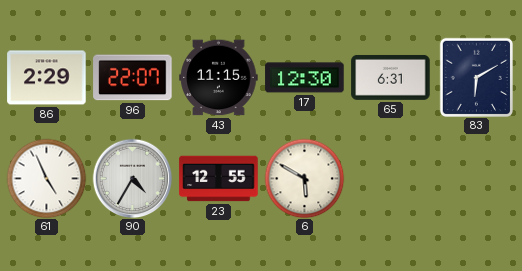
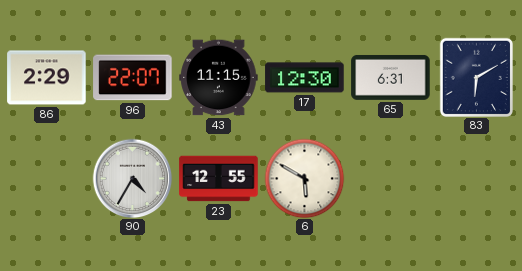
61: 4:56 -> none (46, 178)
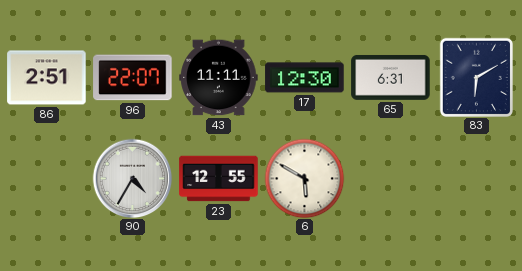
86: 2:29 -> 2:51 (47, 78)
43: 11:15 -> 11:11 (219, 78)
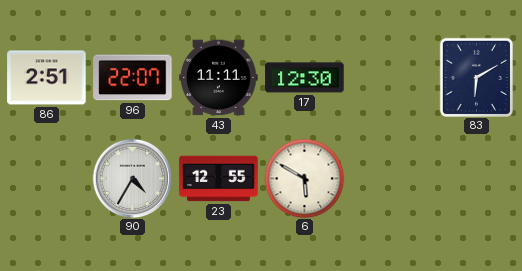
65: 6:31 -> none (391, 78)
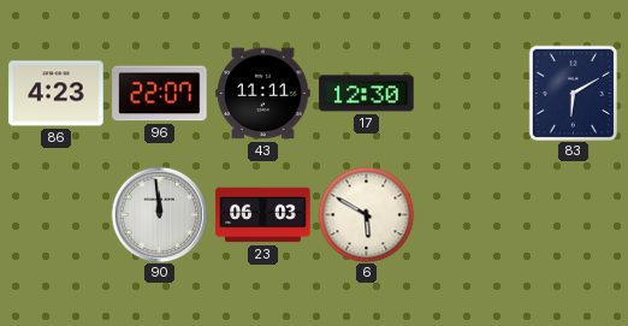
86: 2:51 -> 4:23 (57, 94)
90: 4:35 -> 11:59 (159, 214)
23: 12:55 -> 06:03 (263, 215)
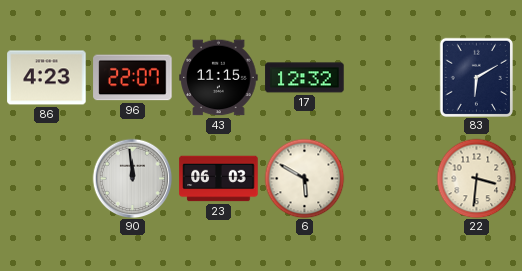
43: 11:11 -> 11:15 (219, 78)
17: 12:30 -> 12:32 (305, 78)
22: none -> 3:31 (476, 178)
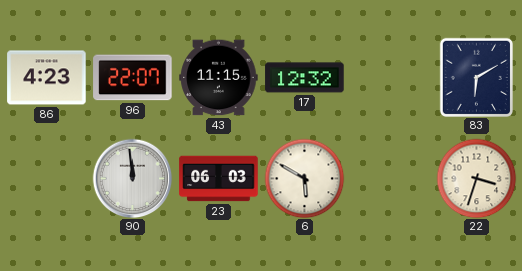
22: 3:31 -> 3:33 (476, 178)
